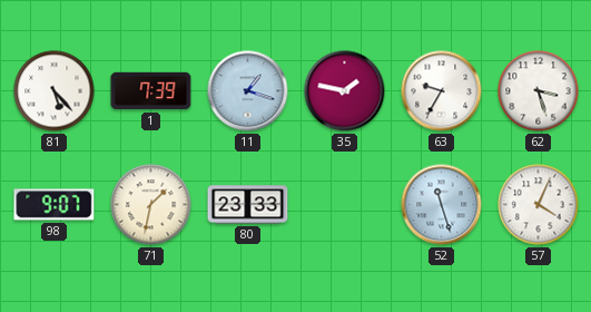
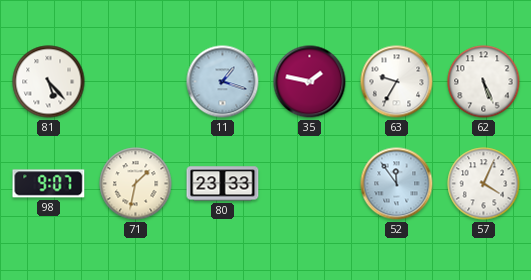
1: 7:39 -> none (151, 91)
62: 3:27 -> 5:26 (484, 82)
52: 11:27 -> 11:54 (397, 184)
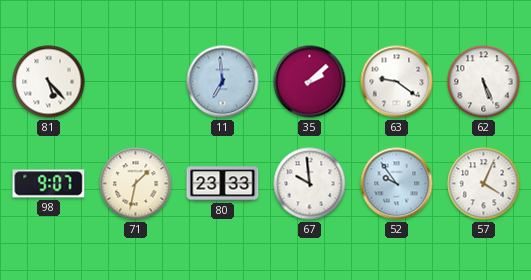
11: 1:18 -> 6:59 (223, 82)
35: 1:47 -> 2:08 (310, 82)
63: 9:35 -> 9:21 (397, 82)
67: none -> 9:59 (310, 184)
52: 11:54 -> 9:54 (397, 184)
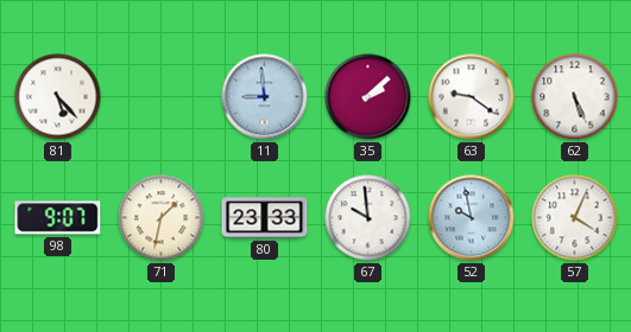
11: 6:59 -> 8:59 (265, 97)
52: 9:54 -> 9:58 (472, 218)
